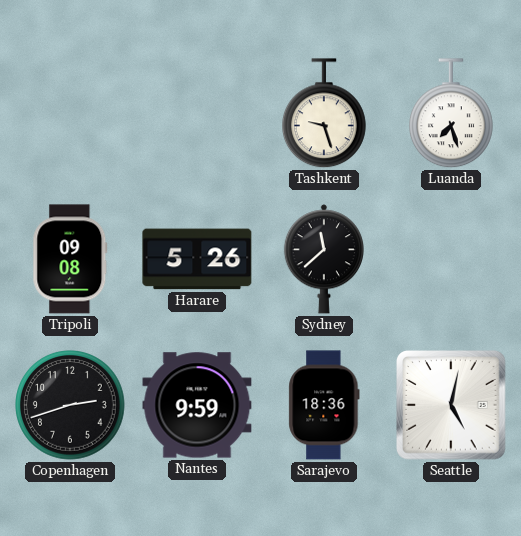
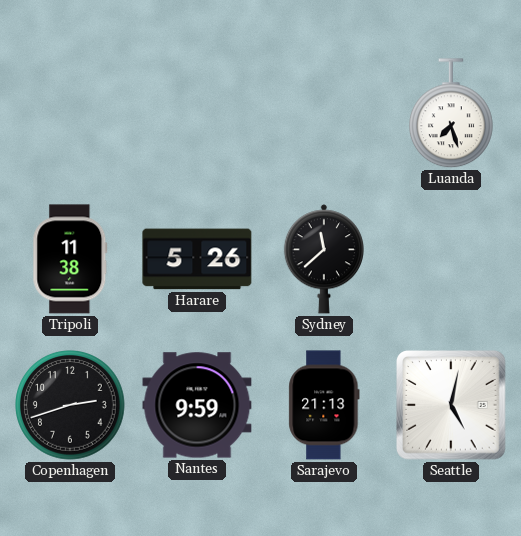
Tashkent: 9:27 -> none (325, 114)
Tripoli: 09:08 -> 11:38 (70, 259)
Sarajevo: 18:36 -> 21:13 (324, 405)
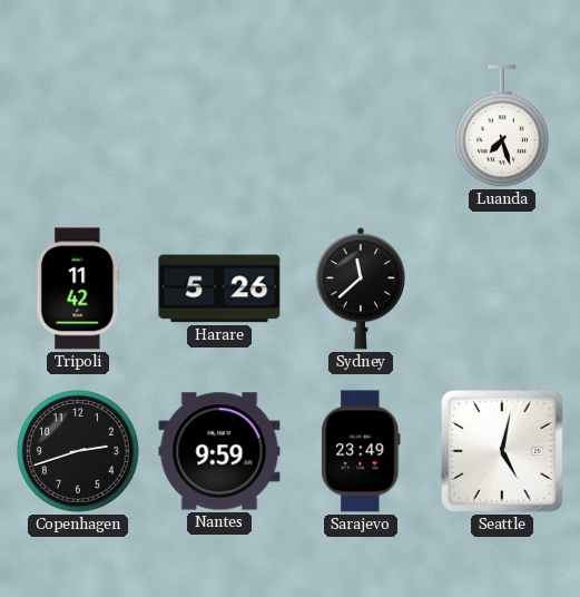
Tripoli: 11:38 -> 11:42 (78, 288)
Sarajevo: 21:13 -> 23:49 (361, 451)
